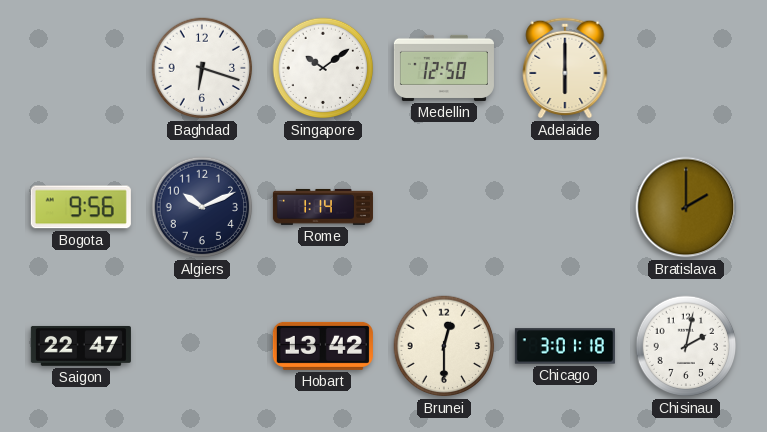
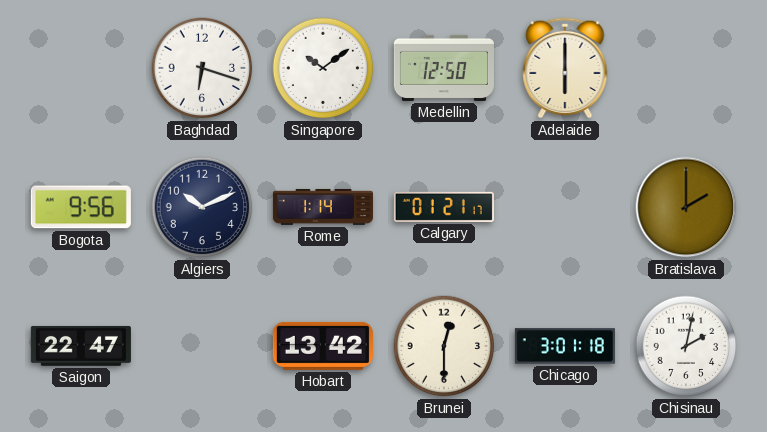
Calgary: none -> 01:21 (444, 207)
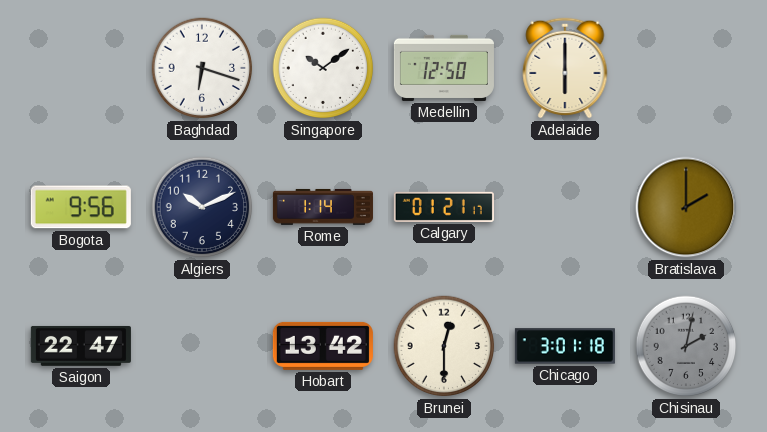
Chisinau dial: white -> grey (686, 346)
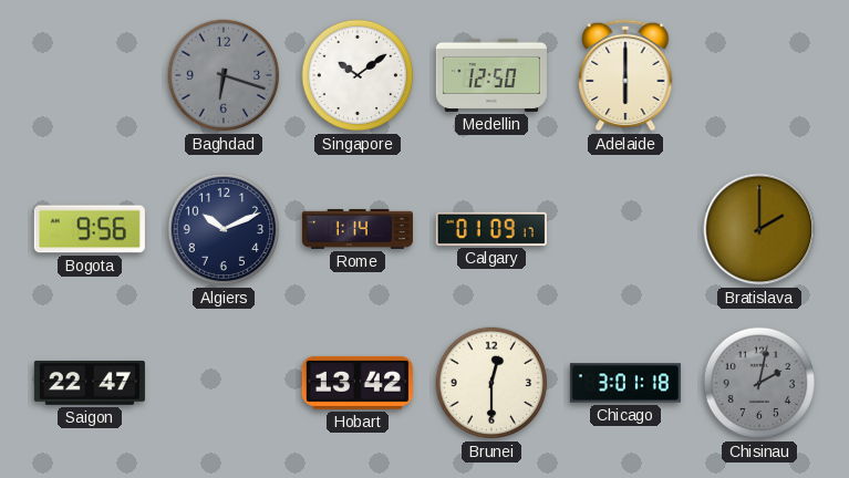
Baghdad dial: white -> grey (224, 75)
Calgary: 01:21 -> 01:09 (491, 229)
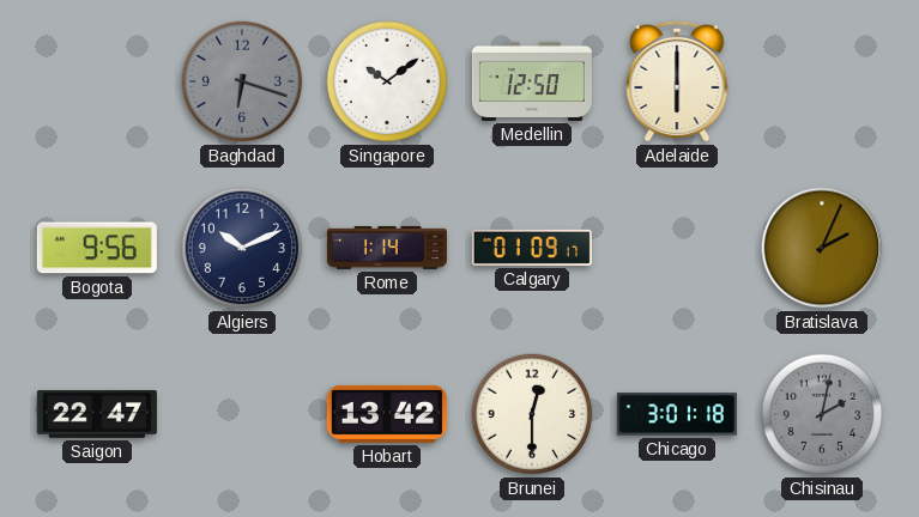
Bratislava: 2:00 -> 2:04 (822, 248)
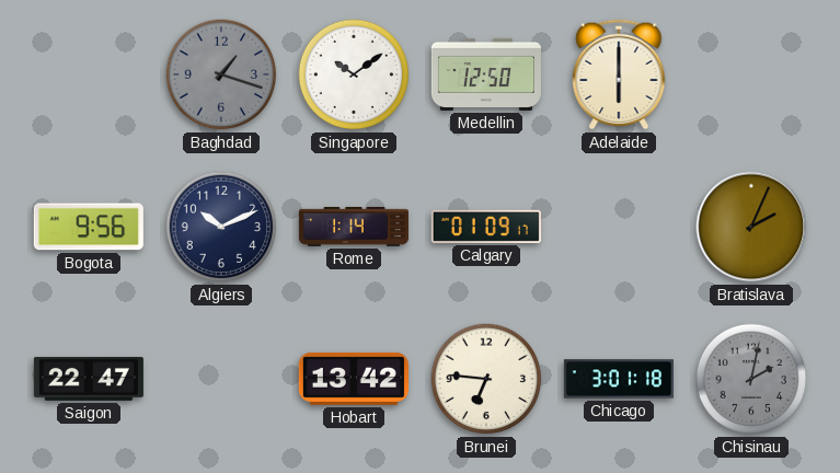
Baghdad: 6:18 -> 1:18 (221, 74)
Brunei: 12:30 -> 6:46 (486, 379)
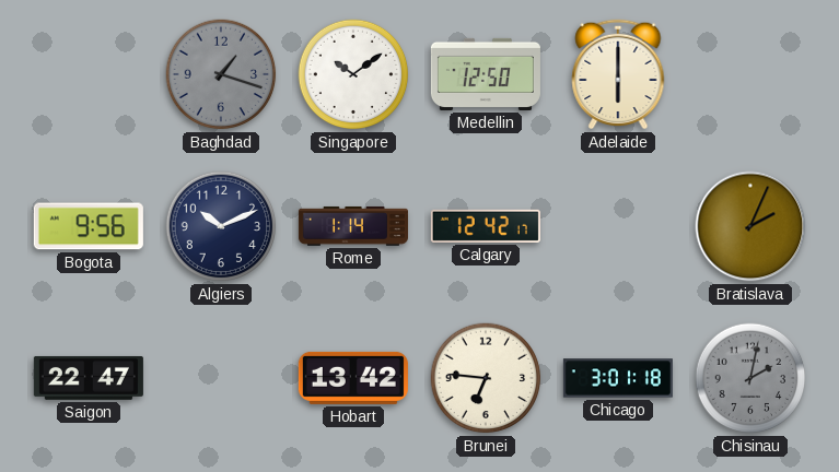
Calgary: 01:09 -> 12:42 (486, 226)
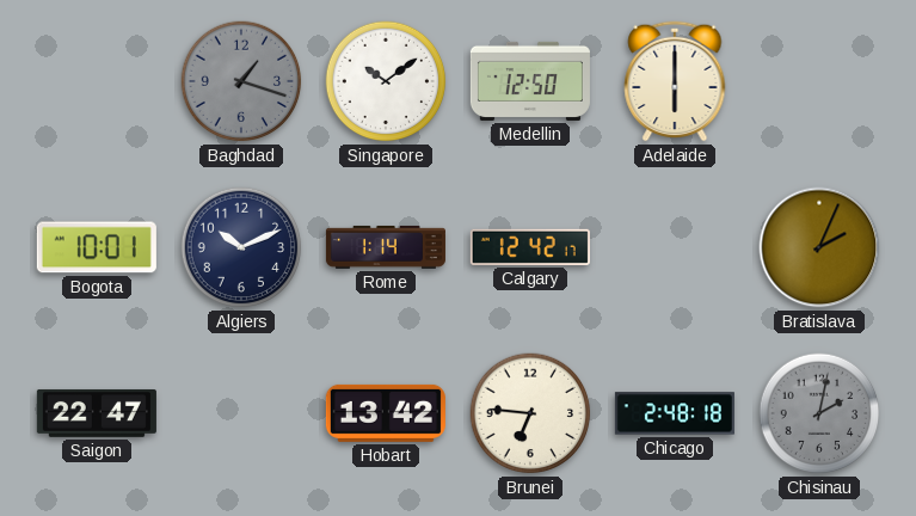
Bogota: 9:56 -> 10:01 (97, 247)
Chicago: 3:01 -> 2:48 (675, 413)
